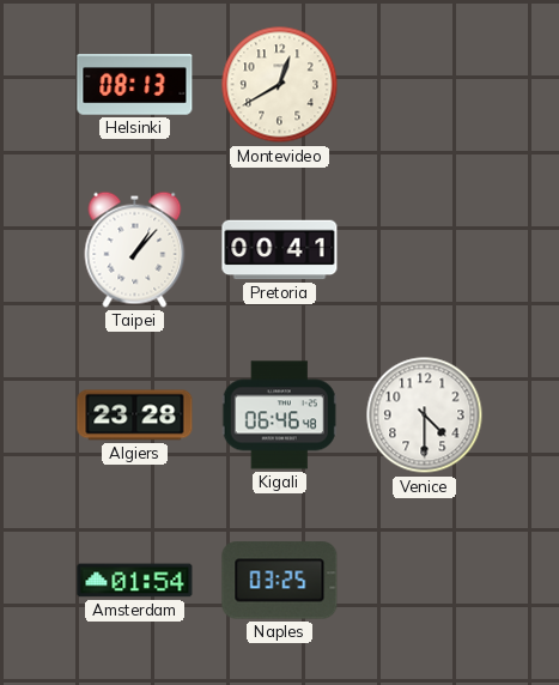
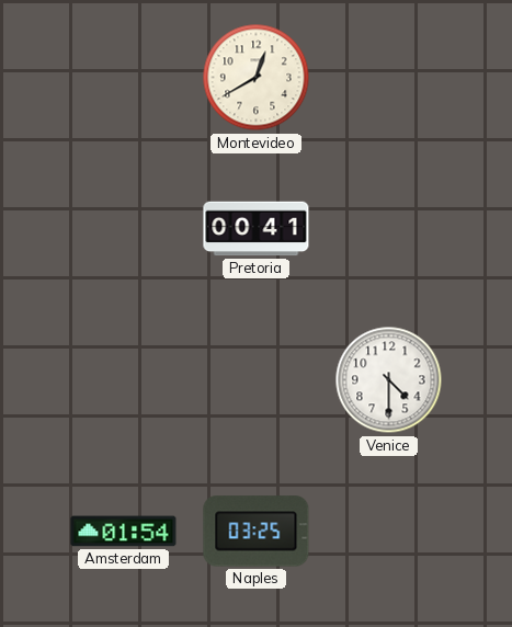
Helsinki: 08:13 -> none (135, 85)
Taipei: 1:07 -> none (135, 249)
Algiers: 23:28 -> none (135, 416)
Kigali: 06:46 -> none (279, 416)
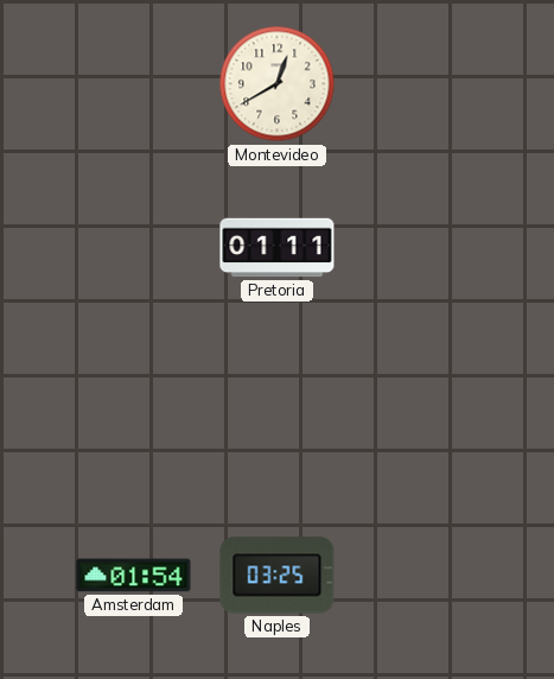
Pretoria: 00:41 -> 01:11 (278, 248)
Venice: 4:30 -> none (389, 380)
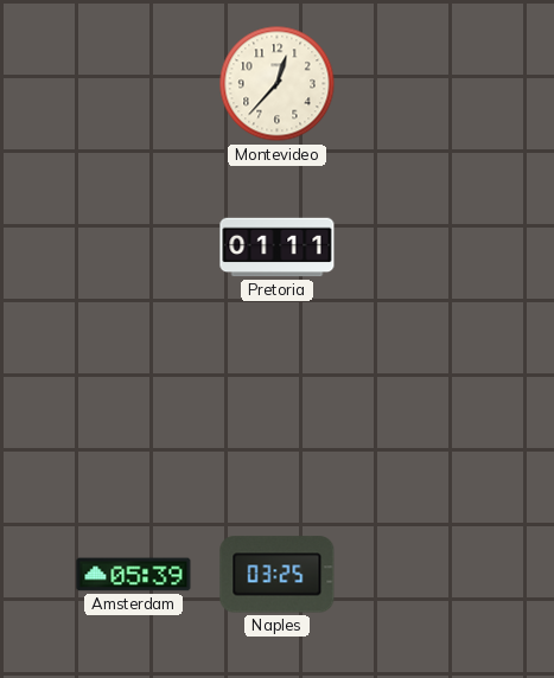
Montevideo: 12:40 -> 12:37 (278, 84)
Amsterdam: 01:54 -> 05:39 (134, 575)
